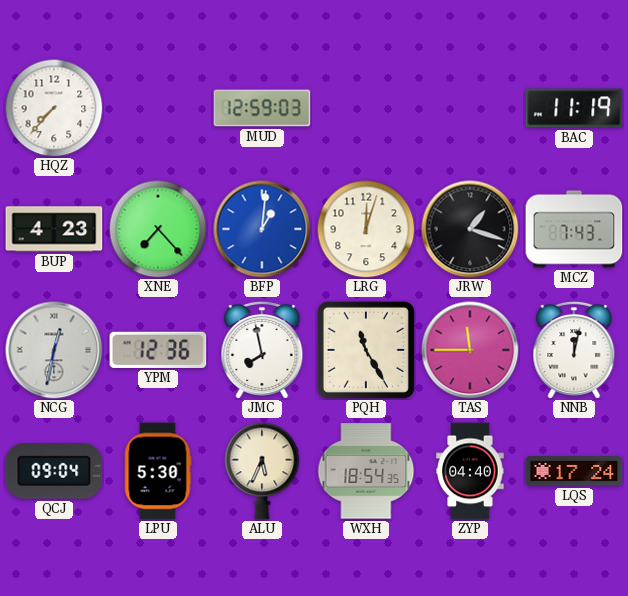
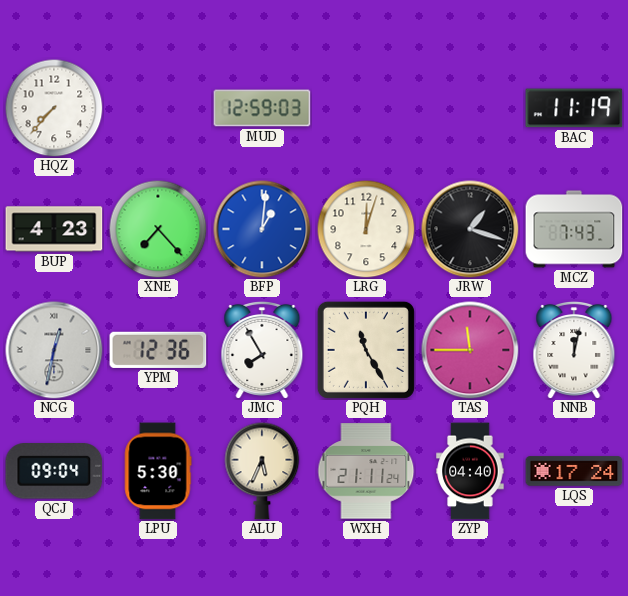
JMC: 7:58 -> 7:55 (262, 350)
WXH: 18:54 -> 21:11 (366, 471)
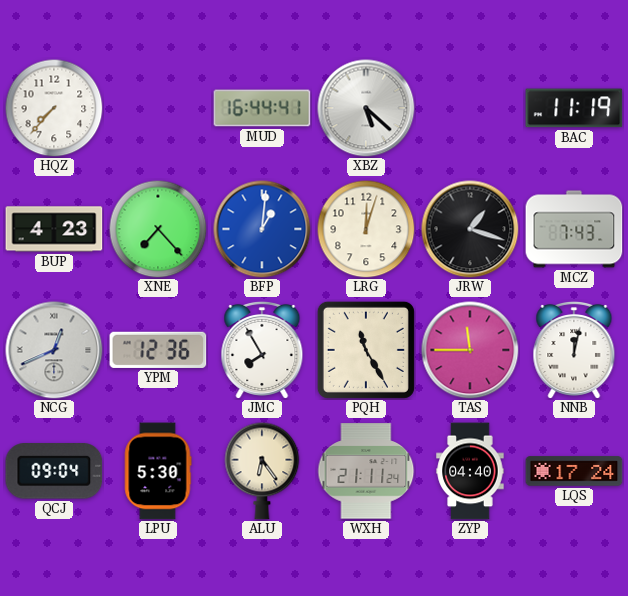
MUD: 12:59 -> 16:44 (262, 108)
XBZ: none -> 5:22 (366, 108)
NCG: 12:32 -> 12:41 (54, 350)
ALU: 5:34 -> 6:24 (262, 471)
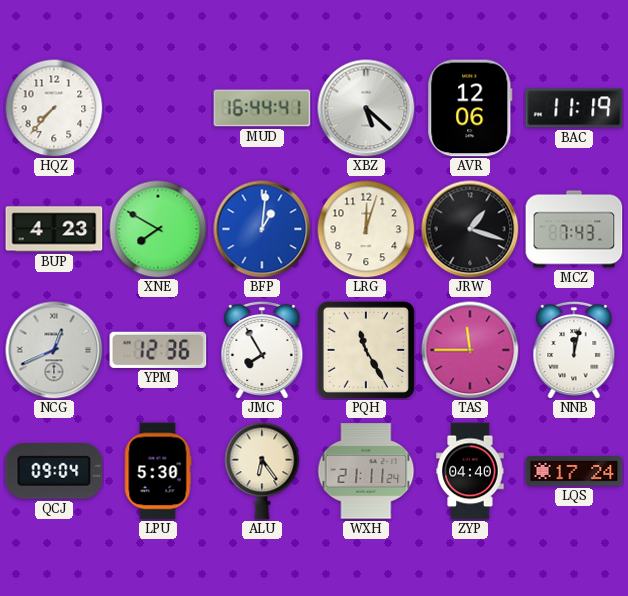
AVR: none -> 12:06 (470, 108)
XNE: 7:23 -> 7:50 (158, 229)
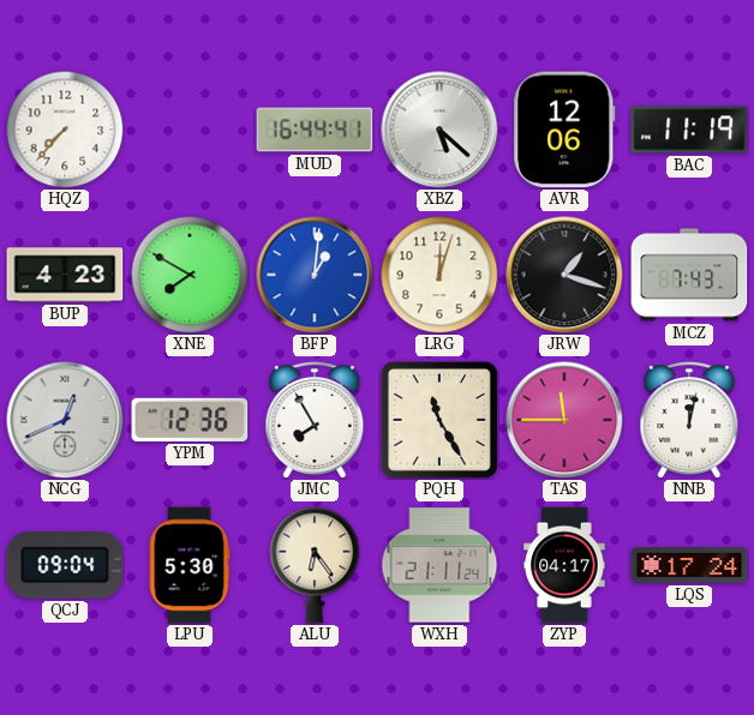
ZYP: 04:40 -> 04:17 (564, 565)
